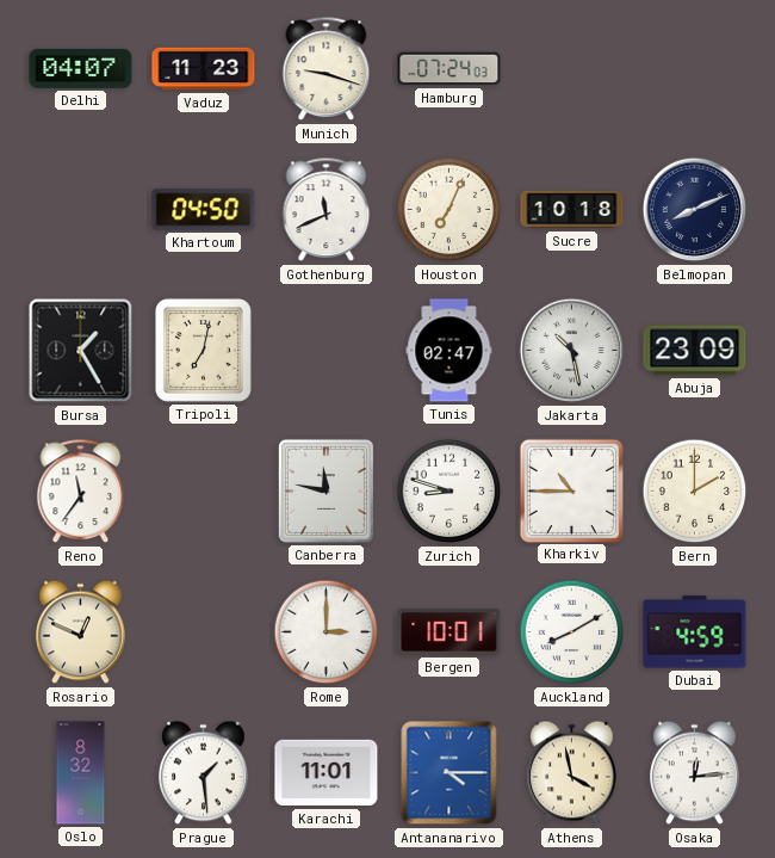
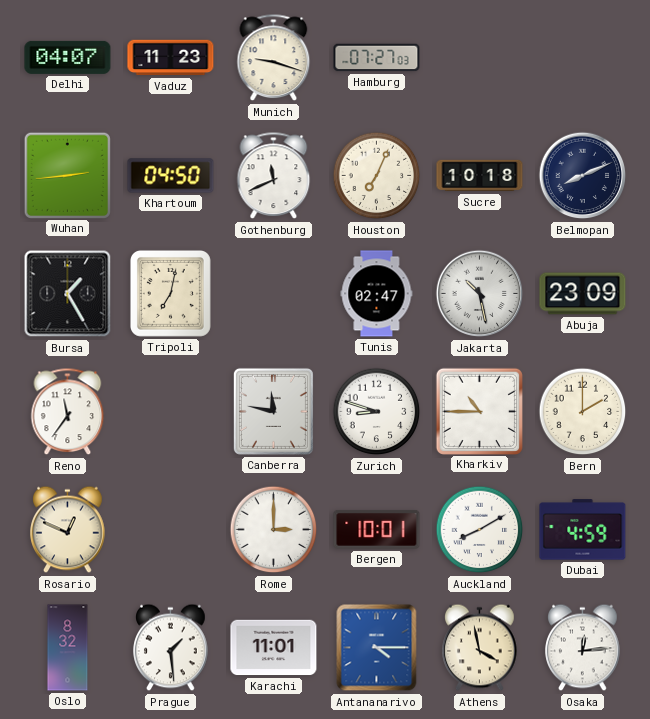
Hamburg: 07:24 -> 07:27 (377, 58)
Wuhan: none -> 2:44 (67, 175)
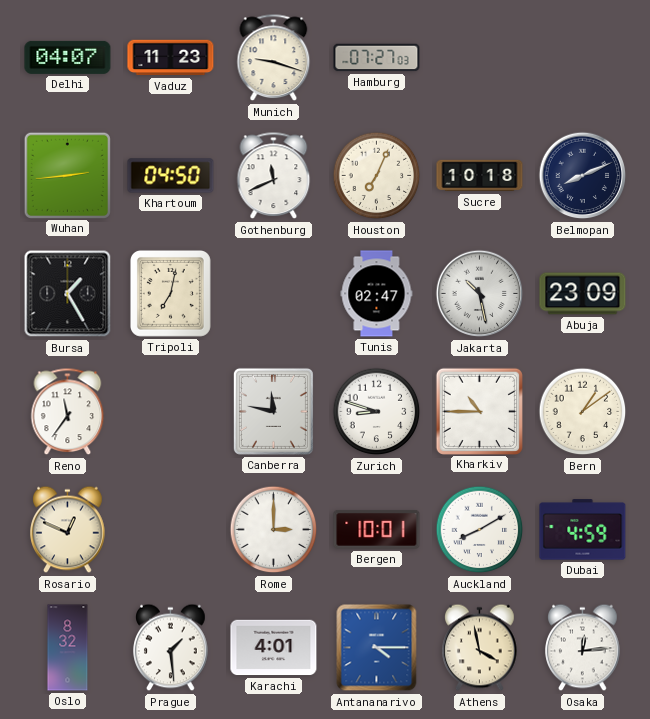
Bern: 2:00 -> 1:09 (583, 412)
Karachi: 11:01 -> 4:01 (274, 648)
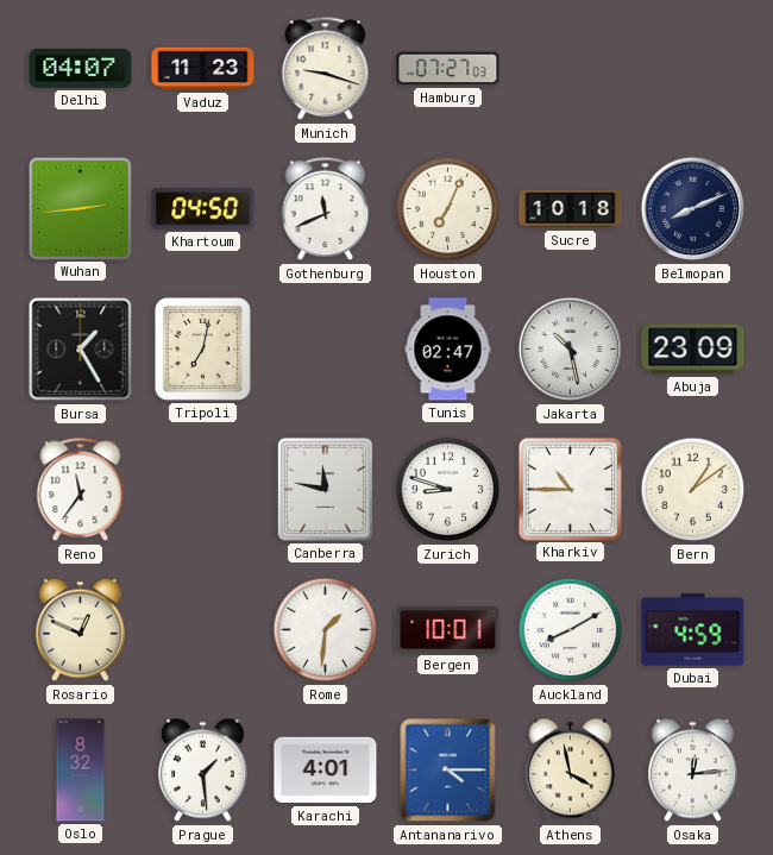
Rome: 3:00 -> 1:31 (326, 630)
